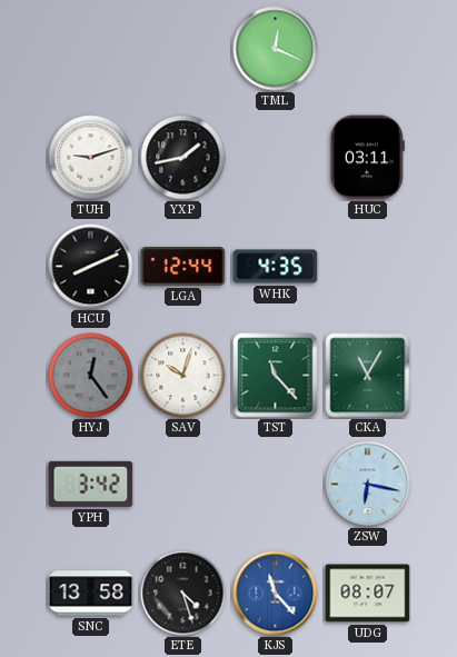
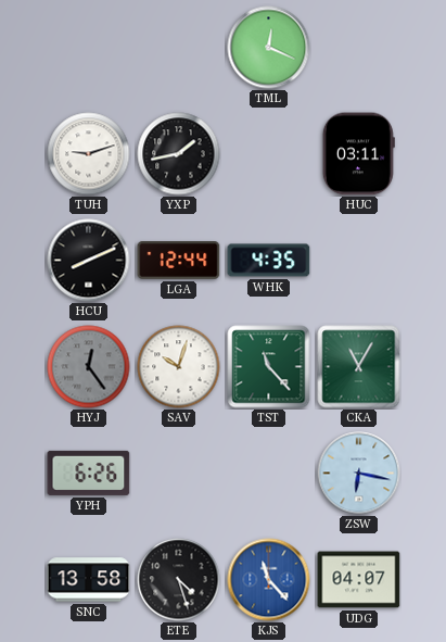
YPH: 3:42 -> 6:26 (89, 473)
UDG: 08:07 -> 04:07 (359, 580)
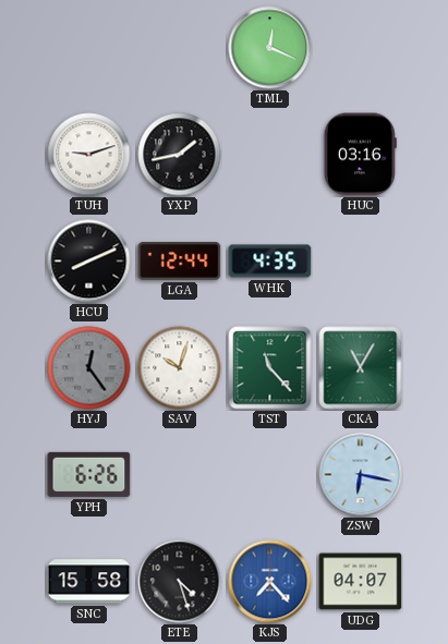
HUC: 03:11 -> 03:16 (360, 155)
SNC: 13:58 -> 15:58 (89, 582)
KJS: 11:23 -> 7:23 (270, 582)
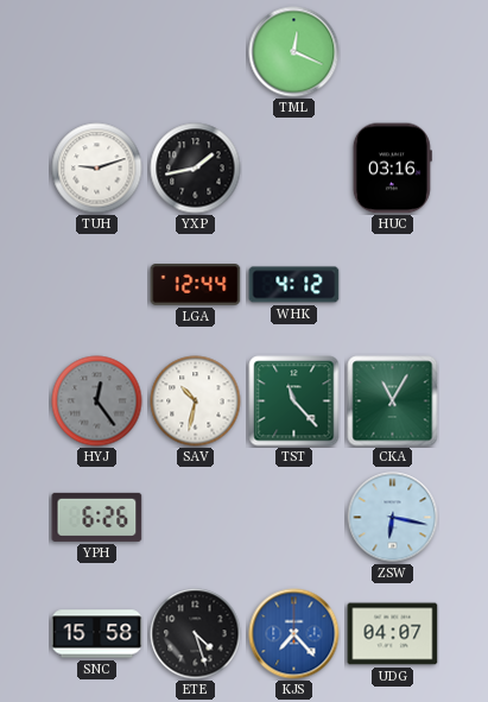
HCU: 8:11 -> none (89, 262)
WHK: 4:35 -> 4:12 (294, 285)
SAV: 10:03 -> 10:32 (196, 401)
